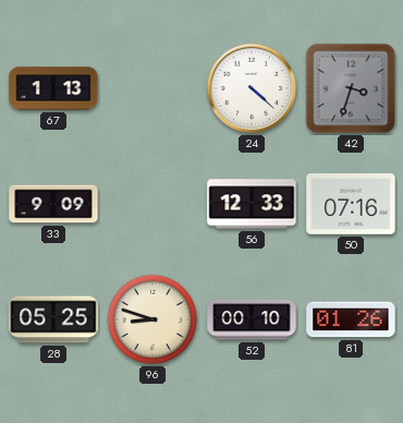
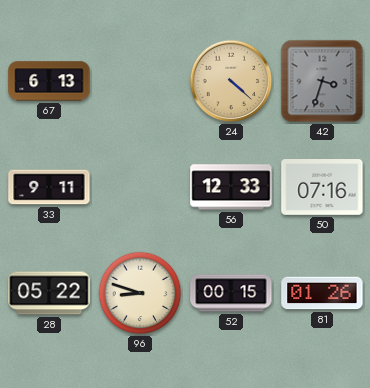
67: 1:13 -> 6:13 (49, 81)
24 dial: white -> champagne (231, 81)
33: 9:09 -> 9:11 (49, 187)
28: 05:25 -> 05:22 (49, 293)
52: 00:10 -> 00:15 (231, 293)
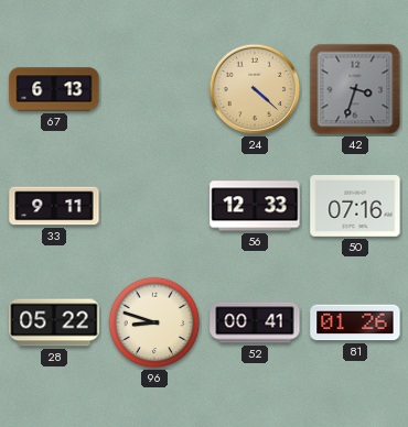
52: 00:15 -> 00:41 (255, 322)
